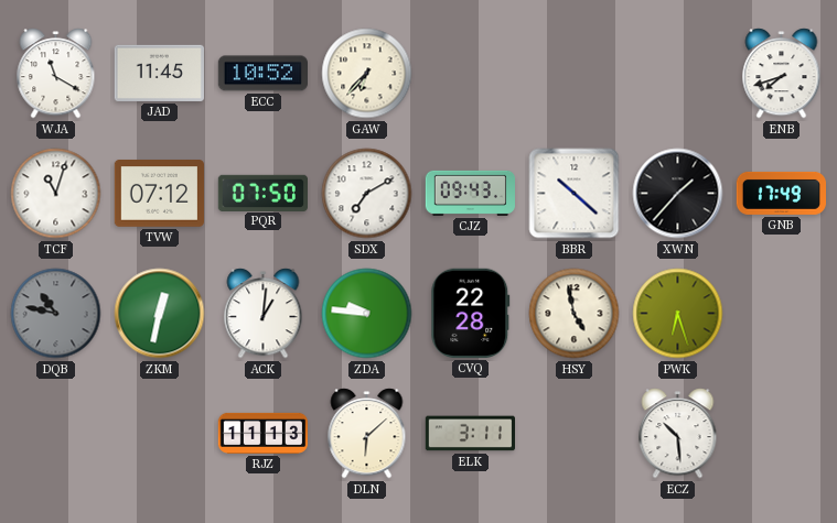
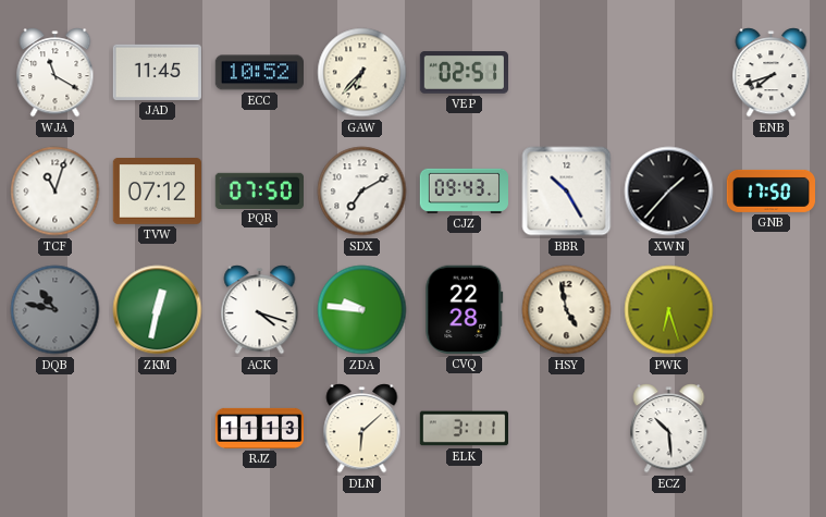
VEP: none -> 02:51 (464, 73)
BBR: 10:22 -> 10:25 (567, 192)
GNB: 17:49 -> 17:50 (770, 190)
ACK: 1:01 -> 4:18 (260, 310)
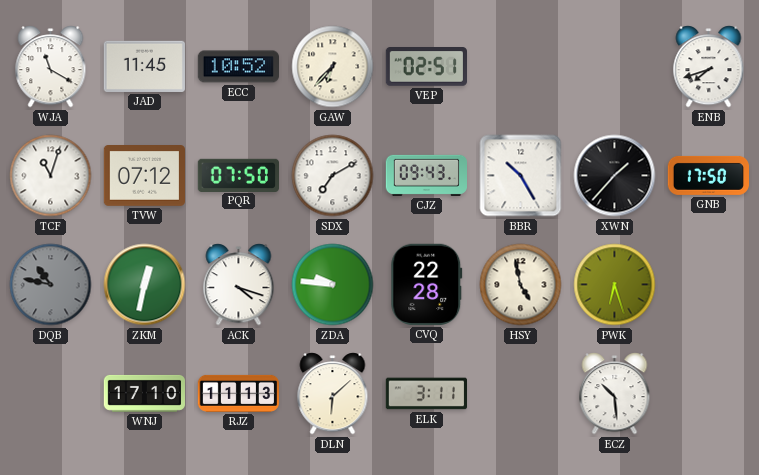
WNJ: none -> 17:10 (144, 393)
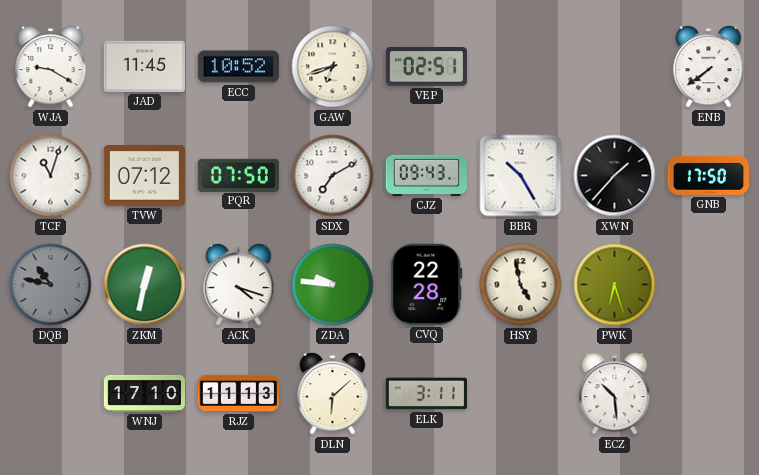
WJA: 11:20 -> 9:20 (51, 67)
GAW: 6:37 -> 6:42 (333, 67)
ENB: 7:42 -> 7:39 (709, 67)
